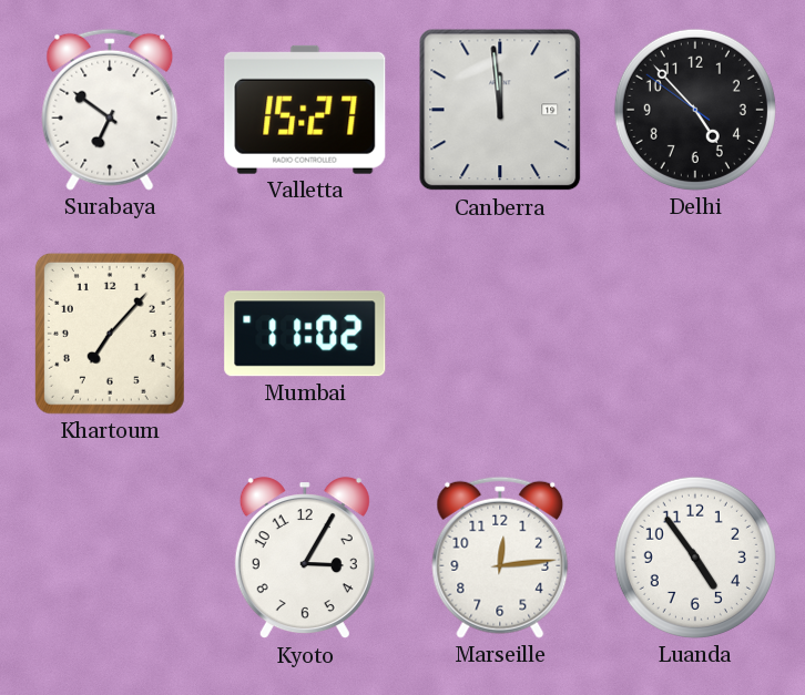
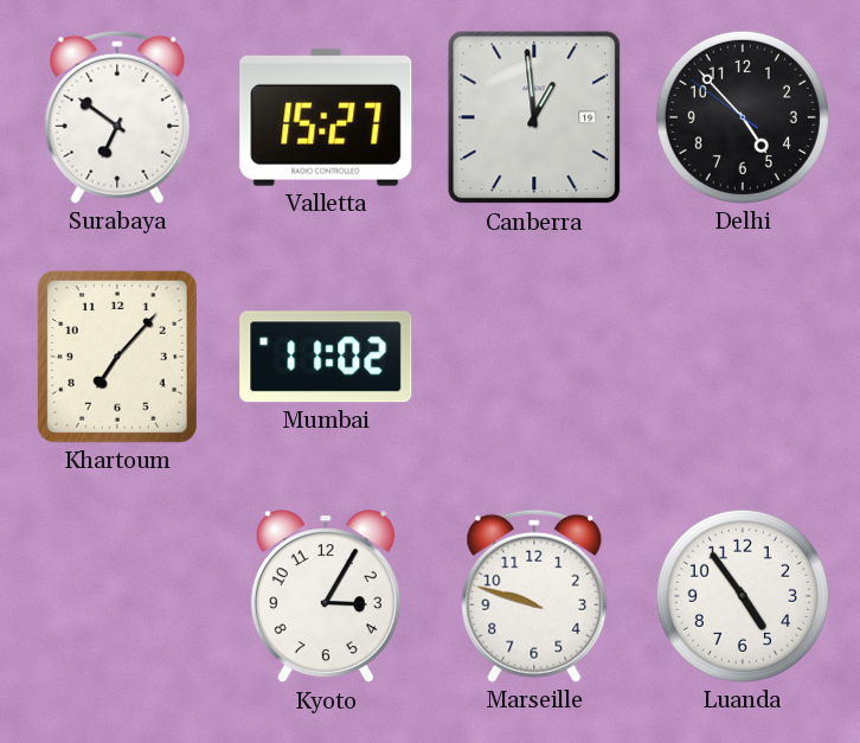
Canberra: 11:59 -> 12:59 (534, 117)
Marseille: 12:14 -> 9:48 (534, 596)
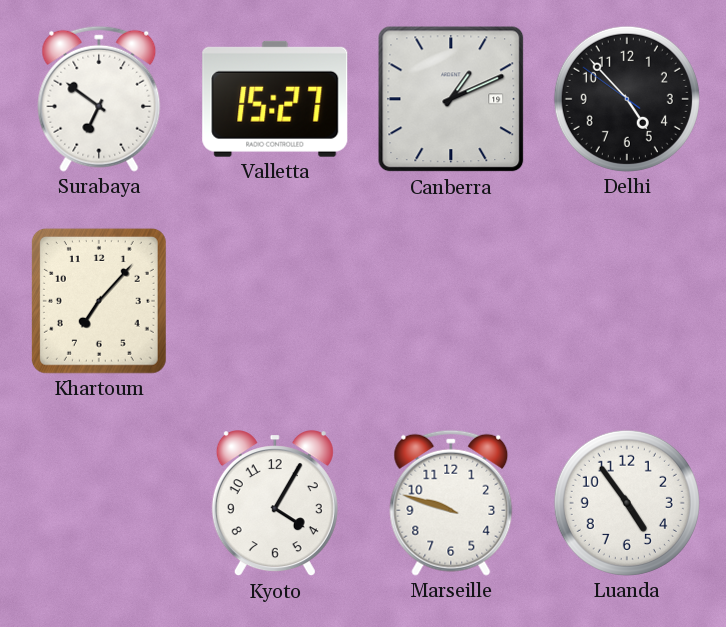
Canberra: 12:59 -> 1:11 (451, 99)
Mumbai: 11:02 -> none (326, 357)
Kyoto: 3:05 -> 4:05 (275, 504)
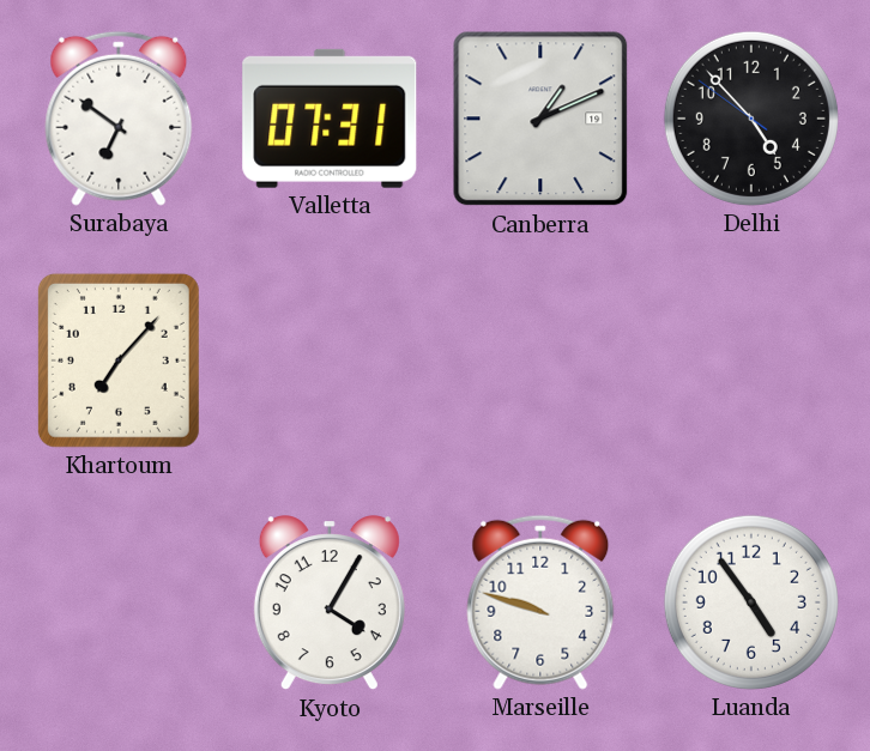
Valletta: 15:27 -> 07:31 (330, 119)
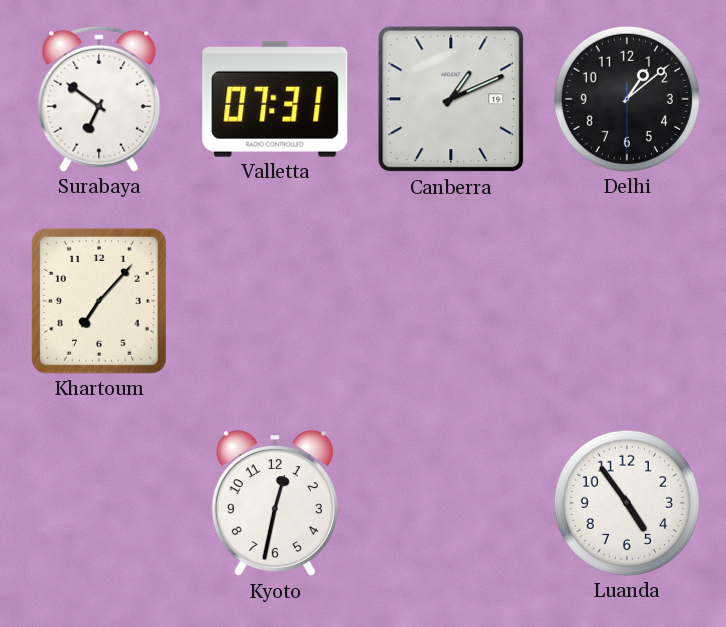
Delhi: 4:52 -> 1:08 (627, 99)
Kyoto: 4:05 -> 12:32 (275, 504)
Marseille: 9:48 -> none (540, 602)
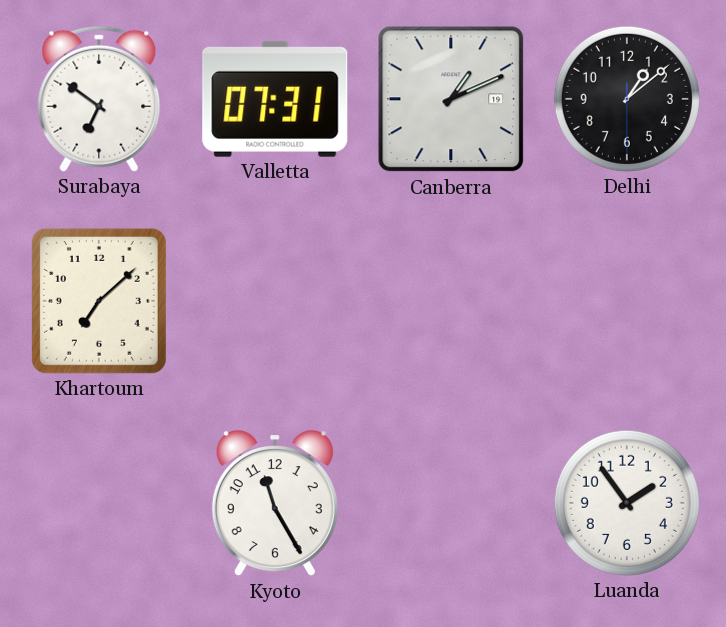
Khartoum: 7:07 -> 7:08 (99, 301)
Kyoto: 12:32 -> 11:25 (275, 504)
Luanda: 4:54 -> 1:54 (627, 503)
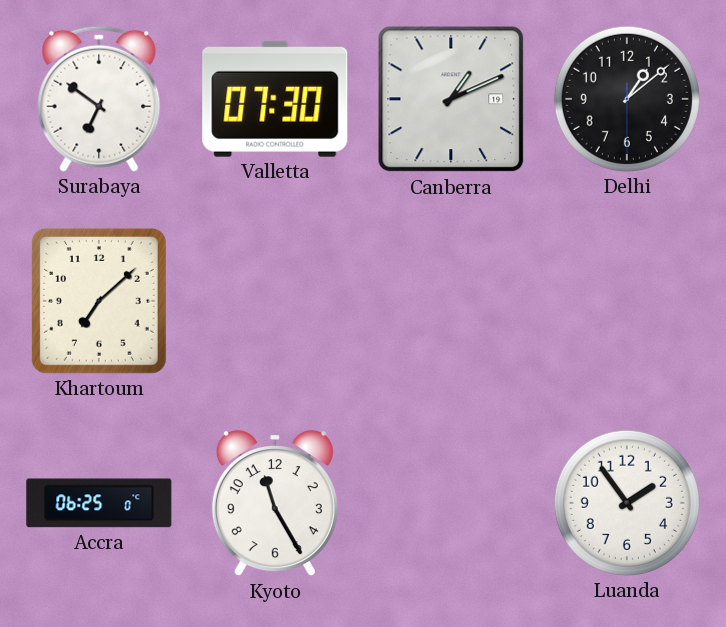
Valletta: 07:31 -> 07:30 (275, 99)
Accra: none -> 06:25 (99, 503)
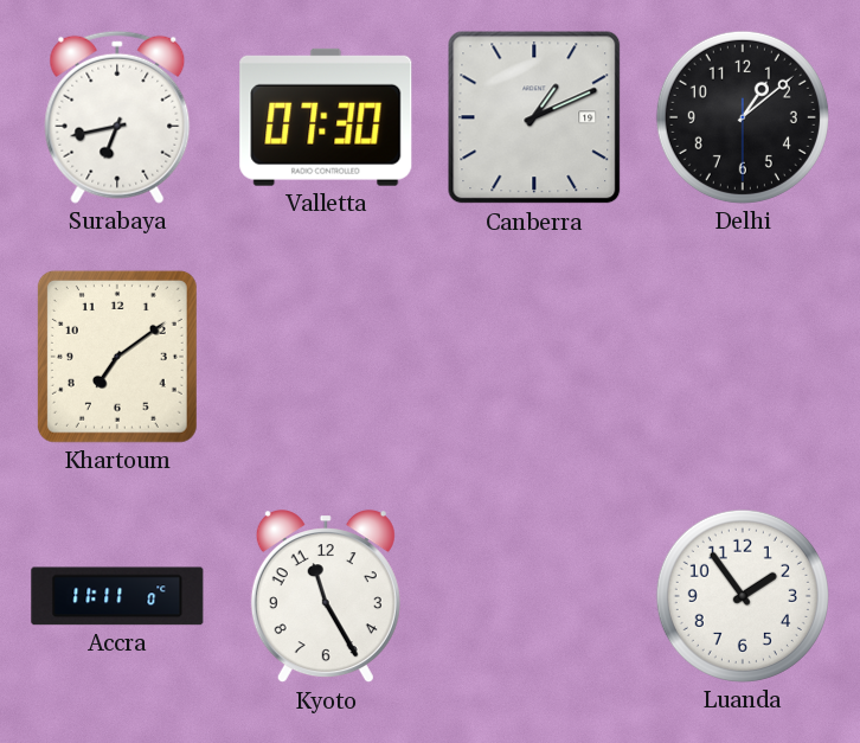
Surabaya: 6:51 -> 6:43 (117, 117)
Khartoum: 7:08 -> 7:09 (117, 357)
Accra: 06:25 -> 11:11 (117, 596)
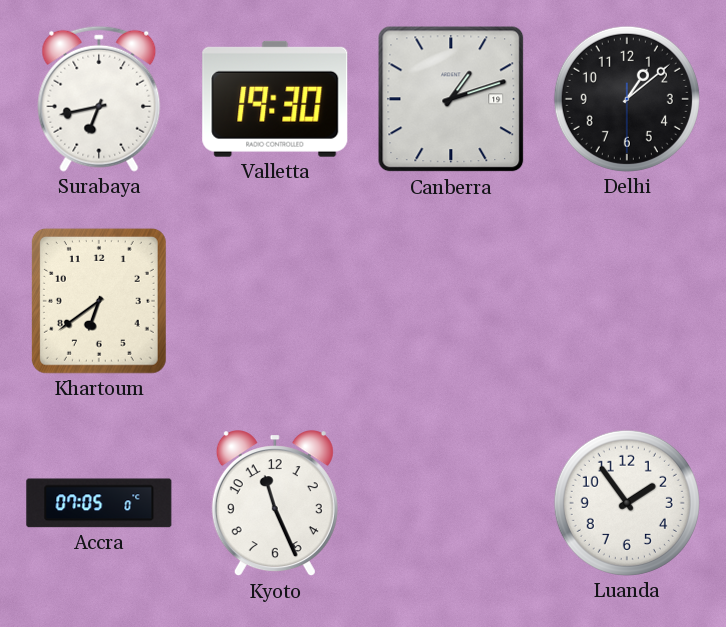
Valletta: 07:30 -> 19:30 (275, 99)
Canberra: 1:11 -> 1:12 (451, 99)
Khartoum: 7:09 -> 6:39 (99, 301)
Accra: 11:11 -> 07:05 (99, 503)
Kyoto: 11:25 -> 11:26 (275, 504)
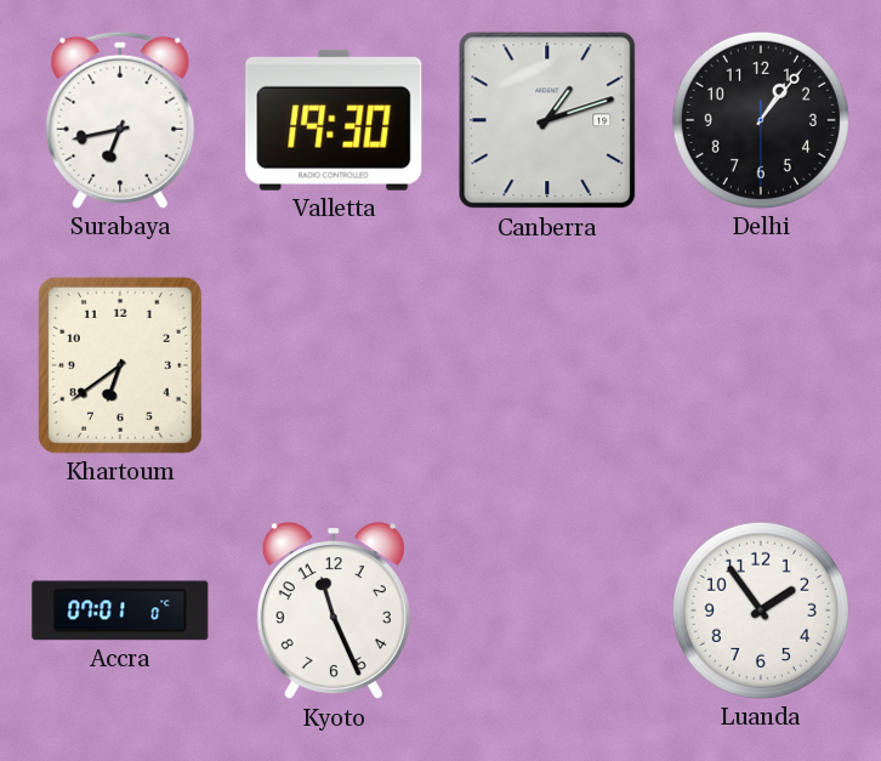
Delhi: 1:08 -> 1:06 (761, 120)
Accra: 07:05 -> 07:01 (120, 610)
